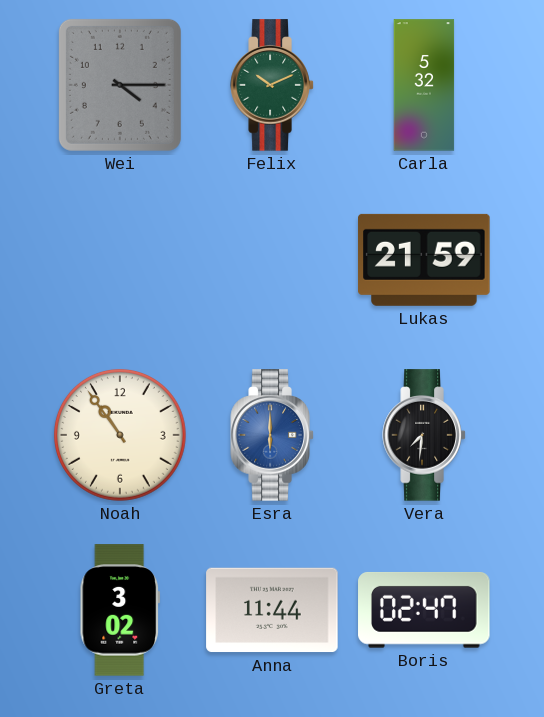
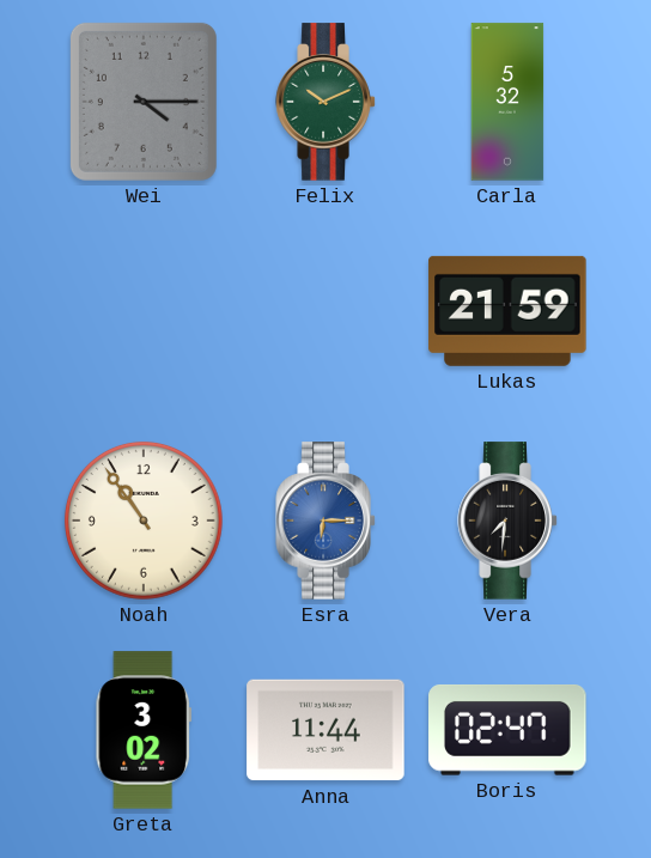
Esra: 6:00 -> 6:15 (325, 521)
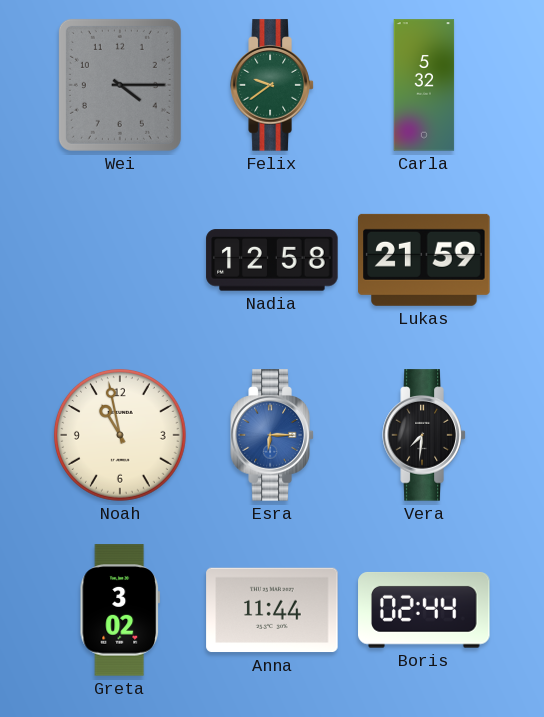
Felix: 10:11 -> 9:39 (272, 85)
Nadia: none -> 12:58 (272, 260)
Noah: 10:54 -> 10:58 (120, 435)
Boris: 02:47 -> 02:44 (424, 610)
